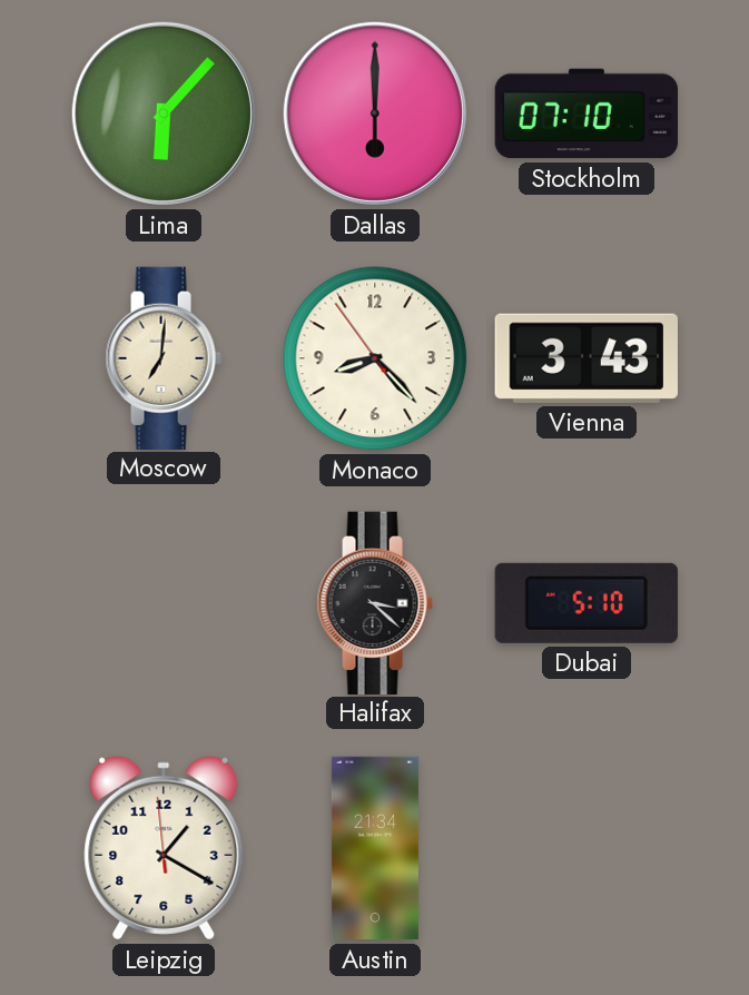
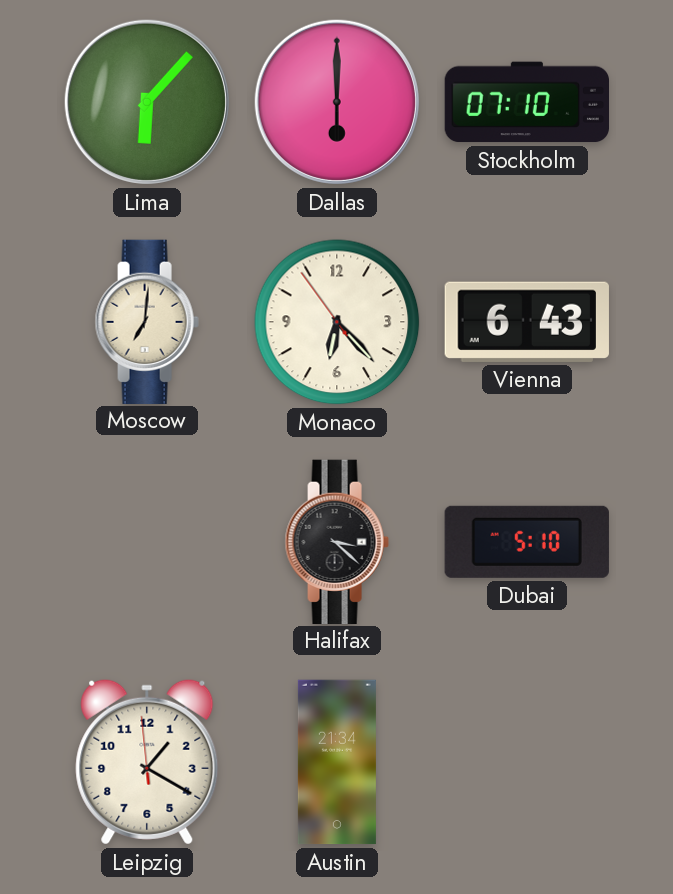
Monaco: 8:22 -> 6:22 (337, 322)
Vienna: 3:43 -> 6:43 (527, 322)
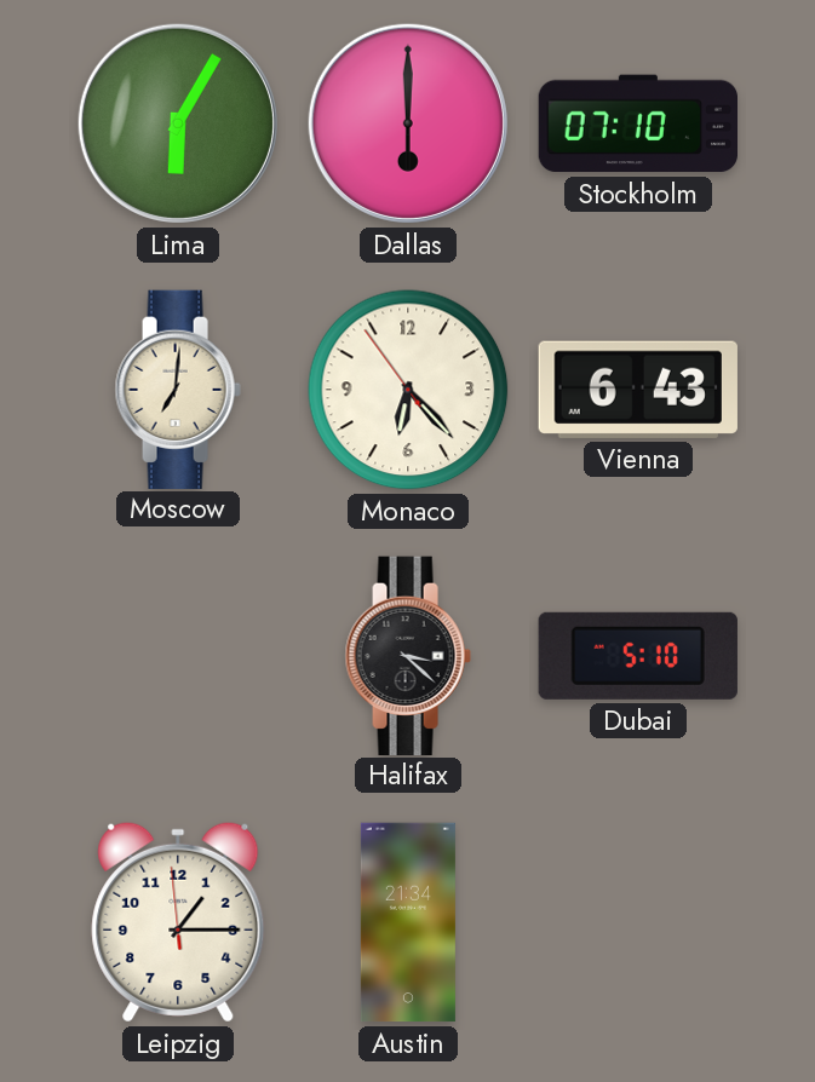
Lima: 6:07 -> 6:05 (178, 123)
Leipzig: 1:19 -> 1:14 (178, 922)
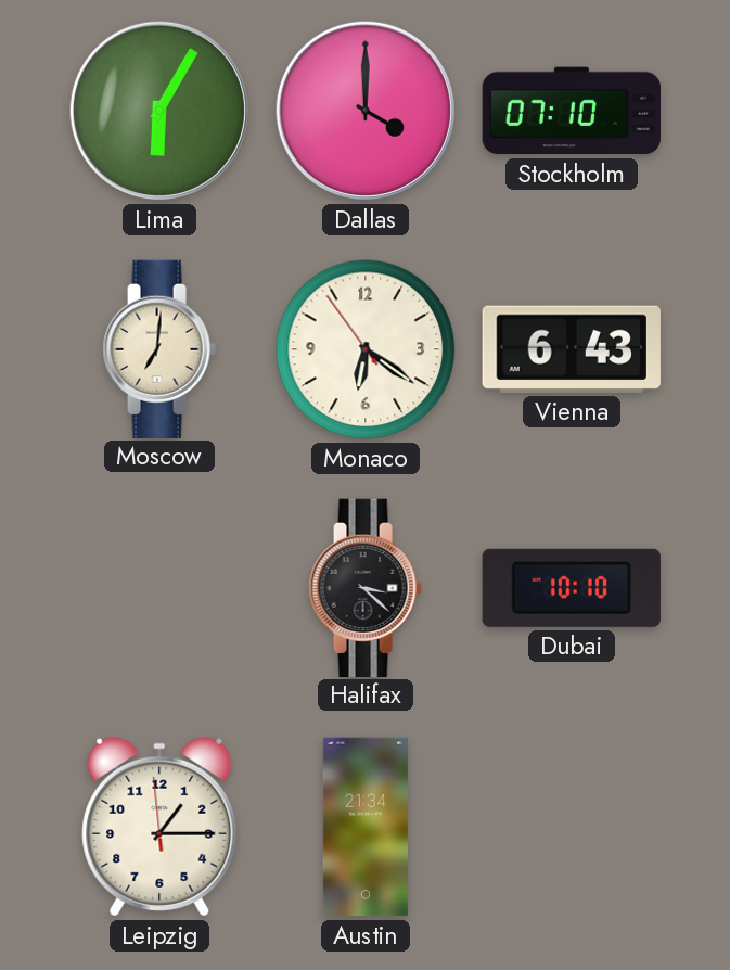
Dallas: 6:00 -> 4:00 (366, 111)
Monaco: 6:22 -> 6:20 (366, 349)
Dubai: 5:10 -> 10:10 (572, 588)
